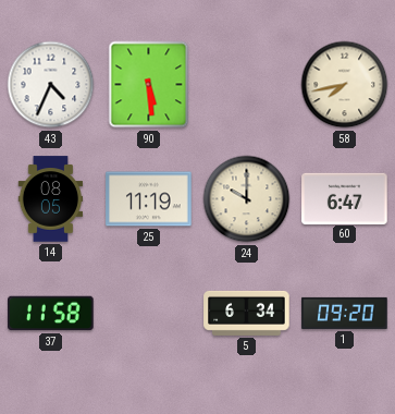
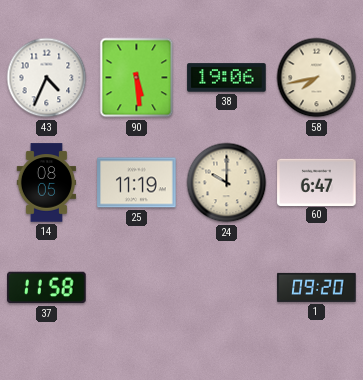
38: none -> 19:06 (227, 78)
5: 6:34 -> none (247, 313)
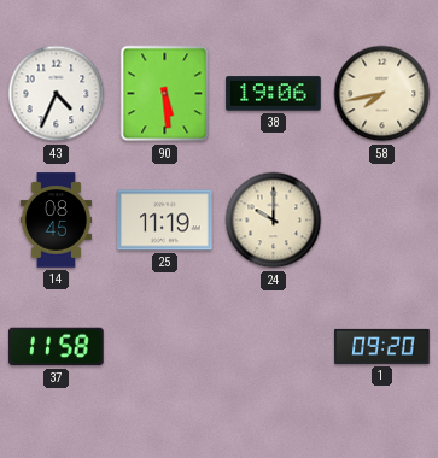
14: 08:05 -> 08:45 (57, 221)
60: 6:47 -> none (317, 182)
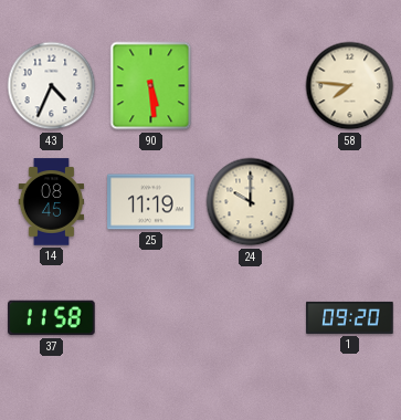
38: 19:06 -> none (274, 94)
58: 7:43 -> 7:46 (350, 86)
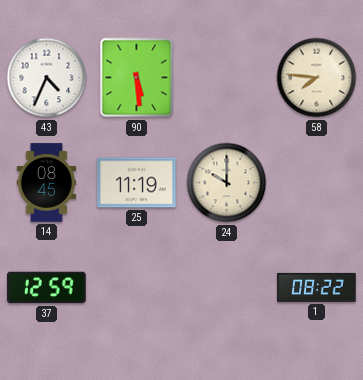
37: 11:58 -> 12:59 (47, 288)
1: 09:20 -> 08:22 (317, 287)
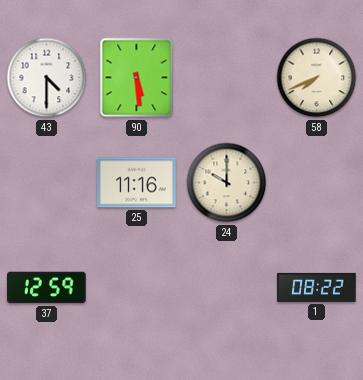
43: 4:34 -> 4:30 (47, 78)
58: 7:46 -> 7:41 (317, 78)
14: 08:45 -> none (47, 183)
25: 11:19 -> 11:16 (137, 183)
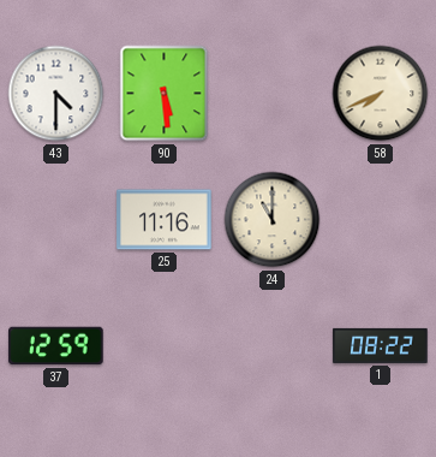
24: 10:00 -> 11:00 (273, 220)
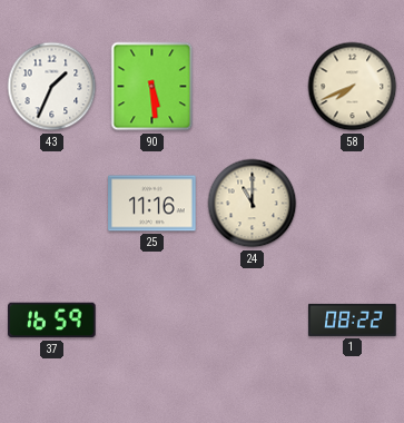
43: 4:30 -> 1:34 (52, 87)
37: 12:59 -> 16:59 (52, 321)
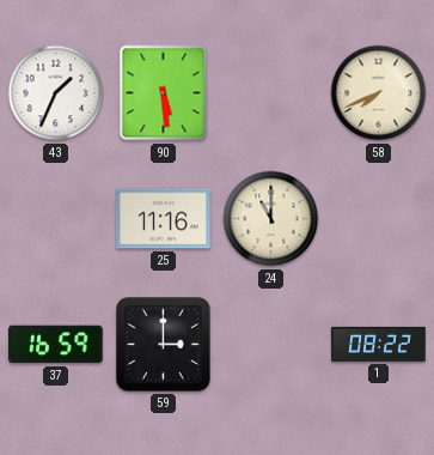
59: none -> 3:00 (164, 345)
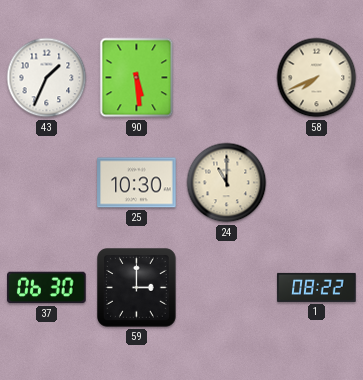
25: 11:16 -> 10:30 (137, 183)
37: 16:59 -> 06:30 (47, 288)
